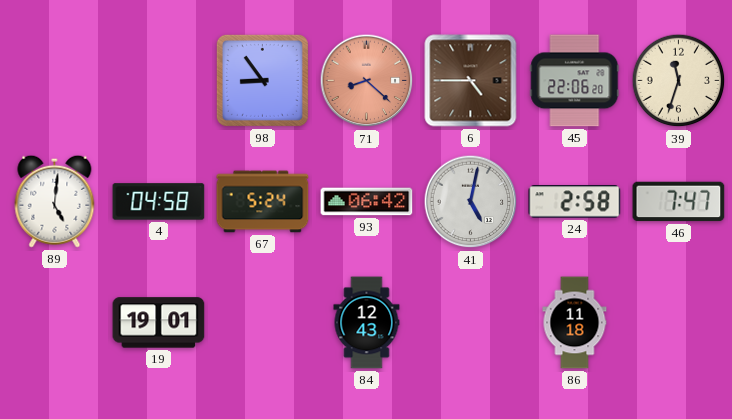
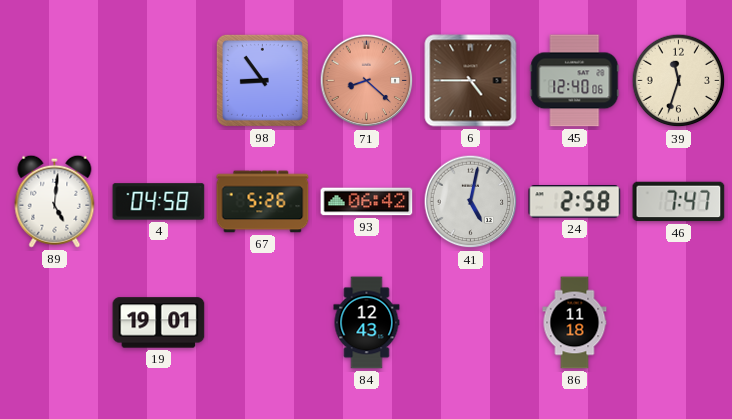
45: 22:06 -> 12:40 (575, 81)
67: 5:24 -> 5:26 (263, 202)
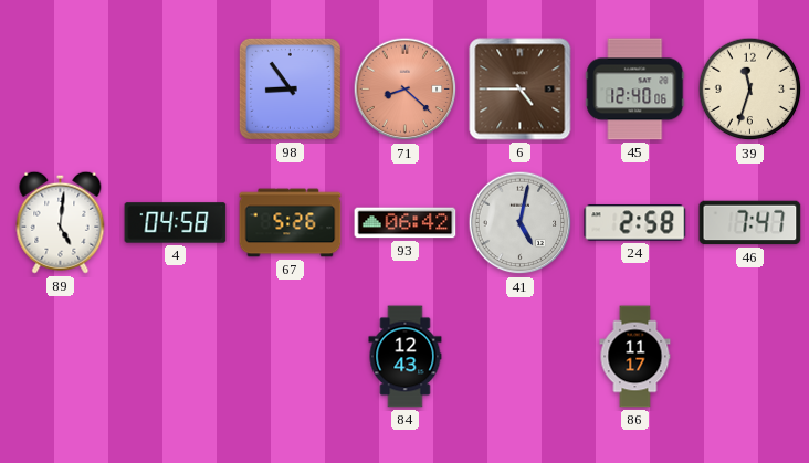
19: 19:01 -> none (159, 323)
86: 11:18 -> 11:17 (635, 357)
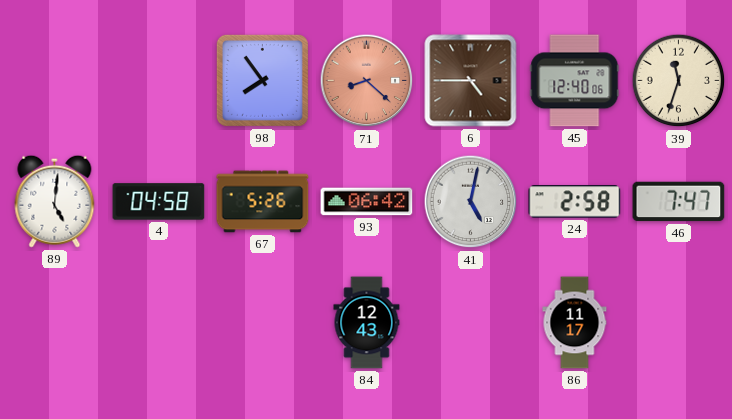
98: 8:54 -> 7:54 (262, 80)
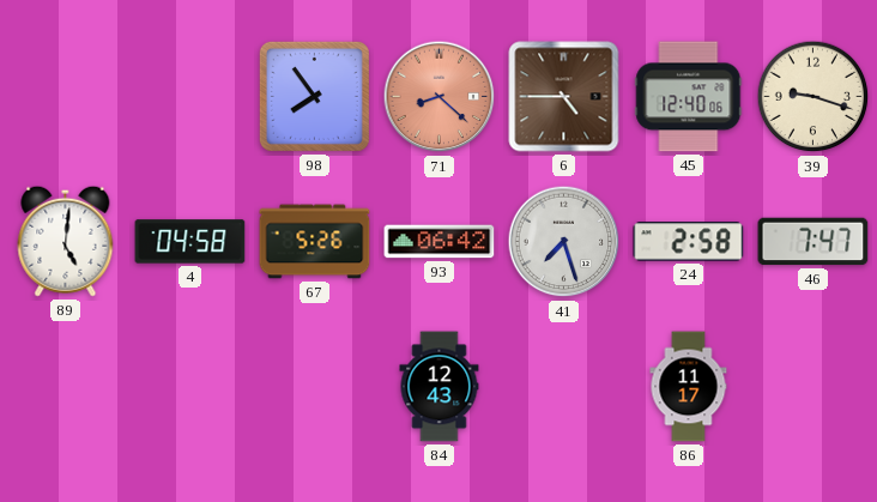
39: 11:33 -> 9:18 (814, 97)
41: 5:02 -> 7:27 (564, 242)
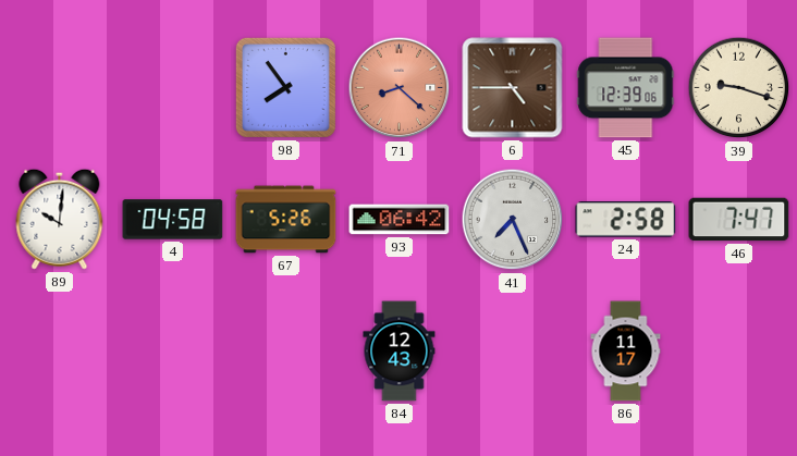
45: 12:40 -> 12:39 (626, 88)
89: 5:01 -> 10:01 (60, 219)
41: 7:27 -> 7:26 (513, 220)
